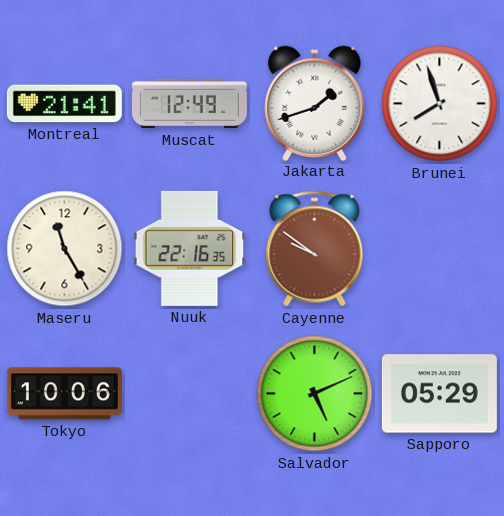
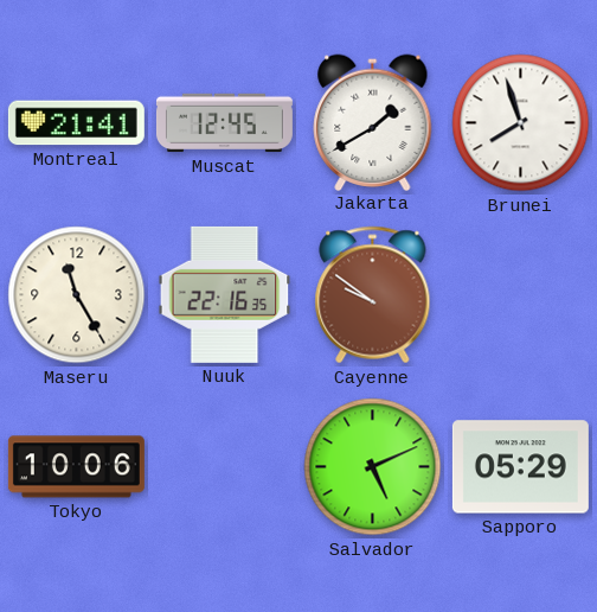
Muscat: 12:49 -> 12:45 (224, 123)
Jakarta: 1:42 -> 1:40 (373, 122)
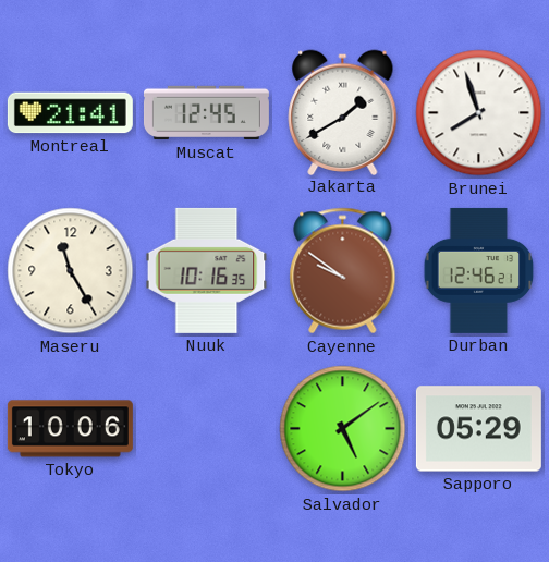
Nuuk: 22:16 -> 10:16 (207, 270)
Durban: none -> 12:46 (479, 270)
Salvador: 5:11 -> 5:09 (343, 429)
